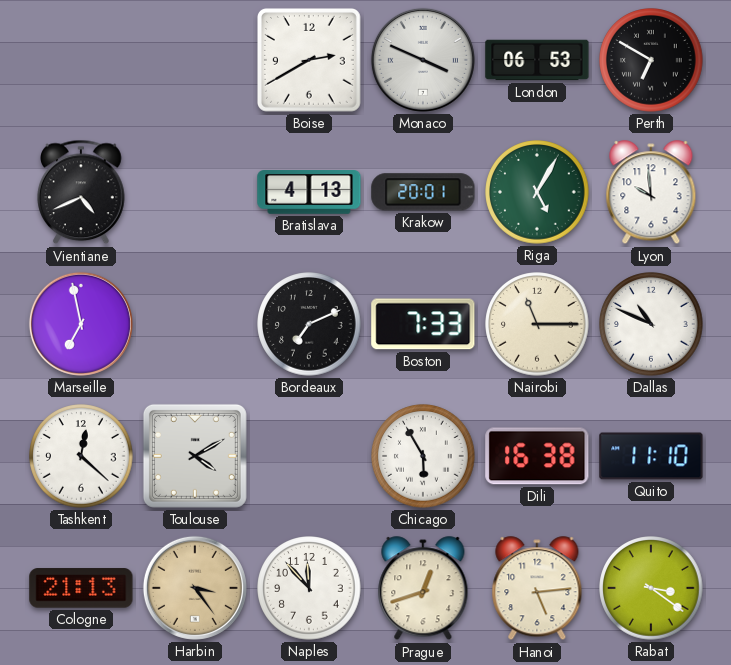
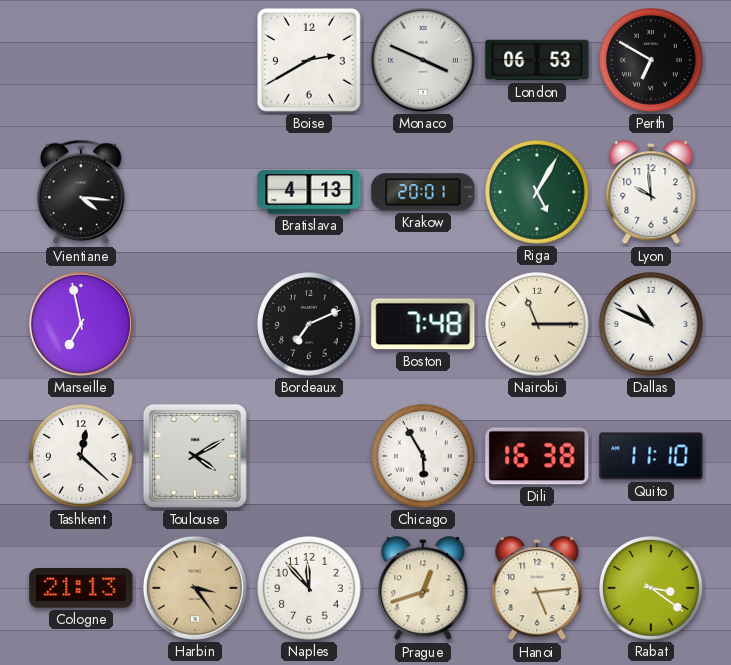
Vientiane: 4:41 -> 4:16 (81, 192)
Boston: 7:33 -> 7:48 (423, 324)
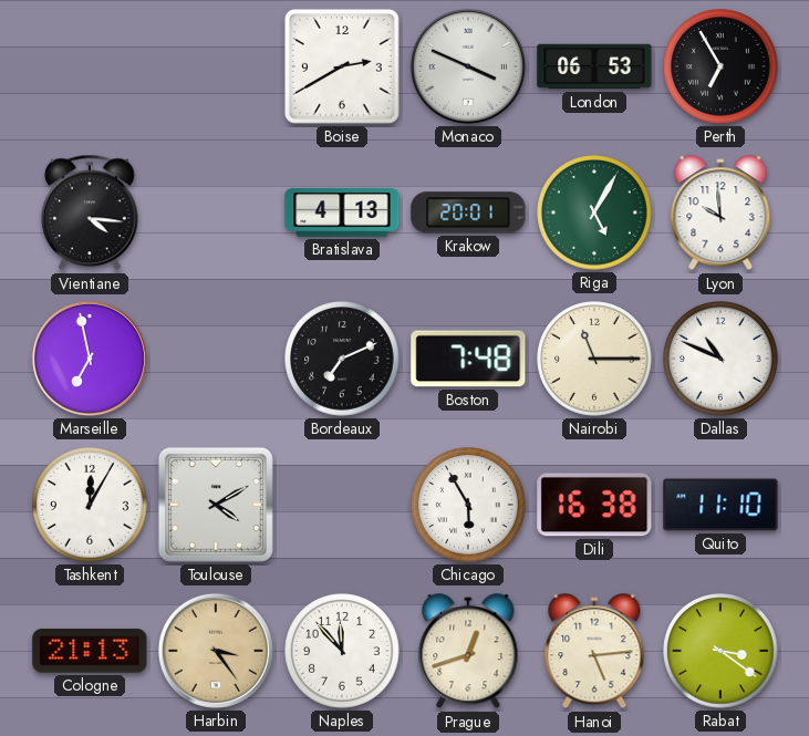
Perth: 6:50 -> 6:55 (720, 66)
Tashkent: 12:22 -> 12:05 (90, 505)
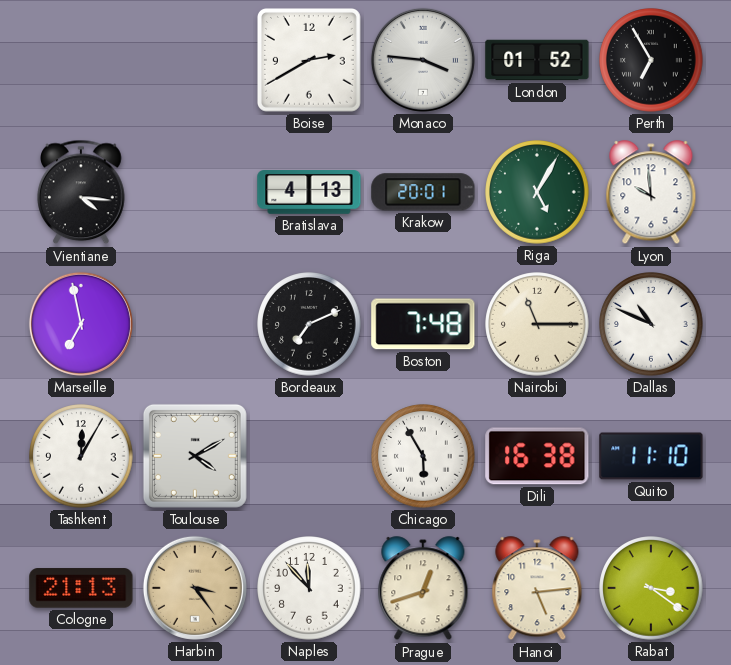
Monaco: 3:49 -> 3:46 (423, 60)
London: 06:53 -> 01:52 (537, 60)
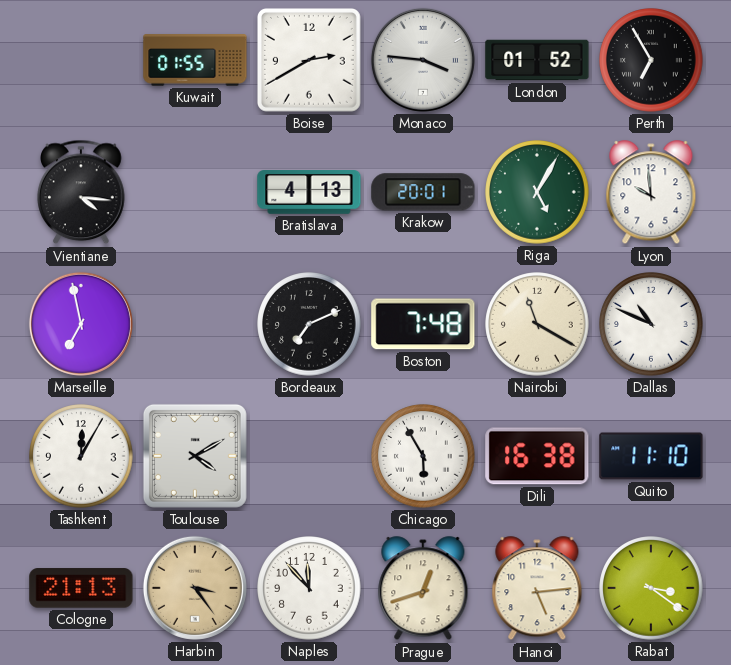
Kuwait: none -> 01:55 (195, 60)
Nairobi: 11:15 -> 11:20 (537, 324)
